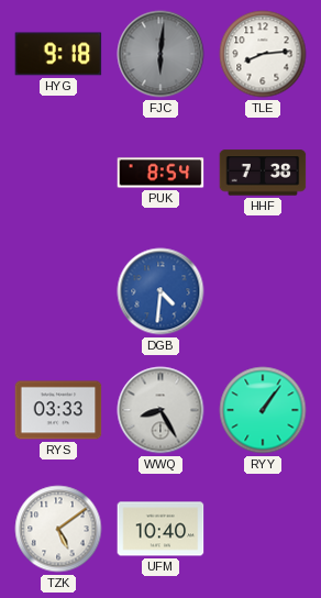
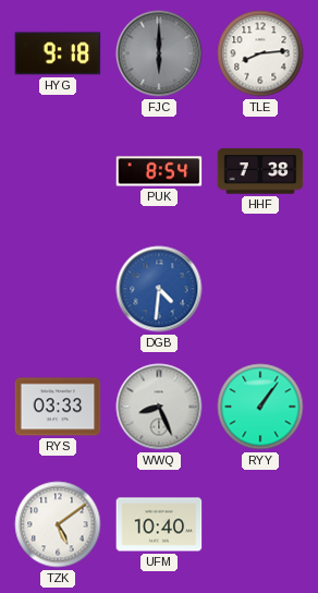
FJC: 6:01 -> 6:00 (159, 53)
WWQ: 8:25 -> 8:26 (159, 407)
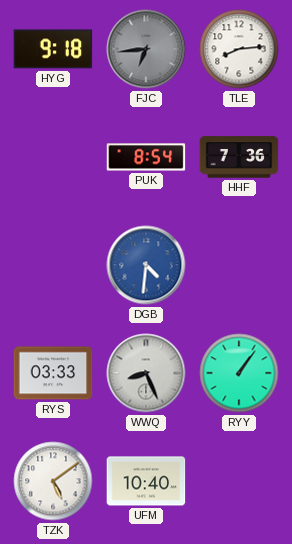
FJC: 6:00 -> 6:44 (146, 49)
HHF: 7:38 -> 7:36 (239, 157)
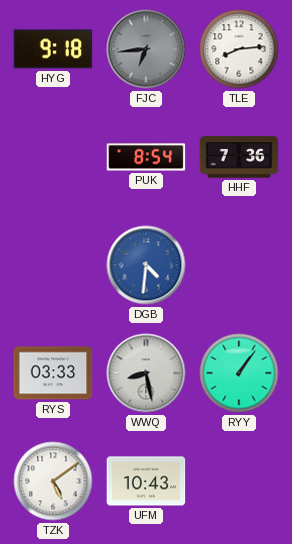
WWQ: 8:26 -> 8:28 (146, 373)
UFM: 10:40 -> 10:43 (146, 481)
